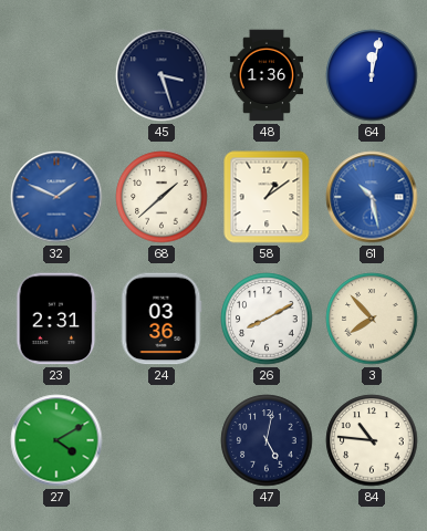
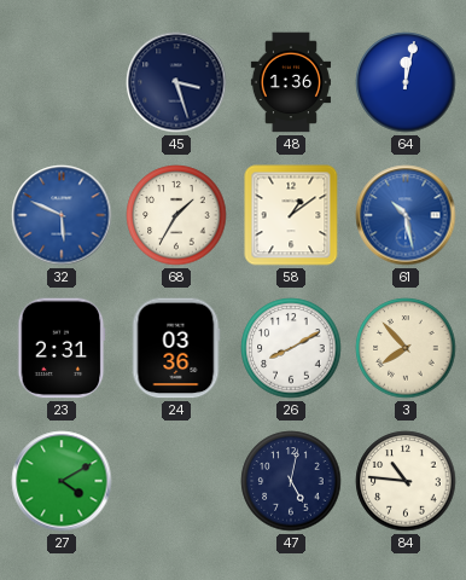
32: 1:49 -> 5:49 (62, 215)
68: 1:38 -> 1:35 (176, 215)
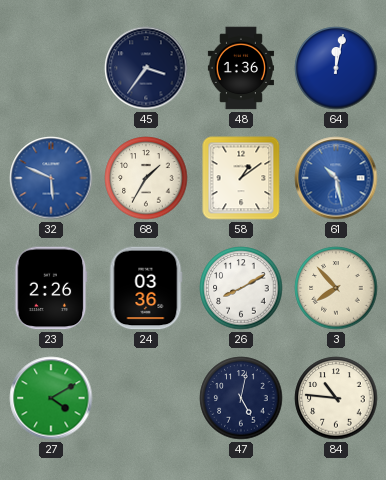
45: 3:27 -> 3:36 (146, 68)
23: 2:31 -> 2:26 (51, 288)
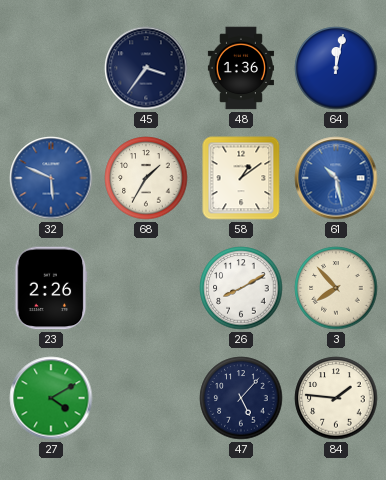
24: 03:36 -> none (146, 288)
47: 5:02 -> 5:07 (241, 398)
84: 10:46 -> 1:46 (336, 398)
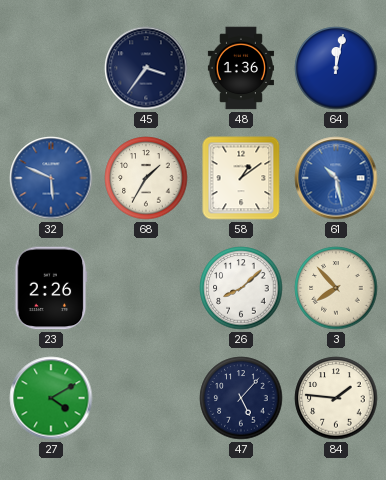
26: 8:10 -> 8:08 (241, 288)
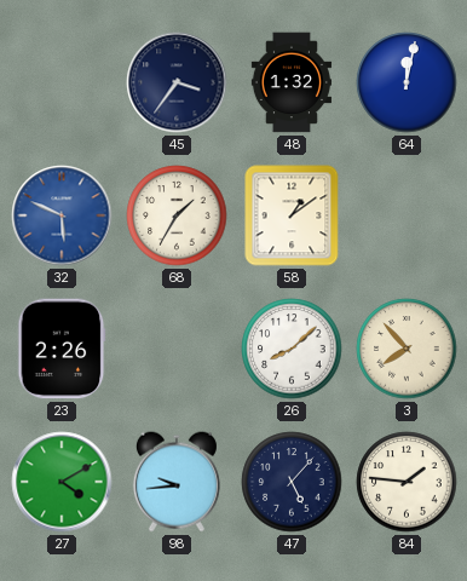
48: 1:36 -> 1:32 (290, 82)
61: 10:28 -> none (336, 178)
98: none -> 9:44 (177, 482)
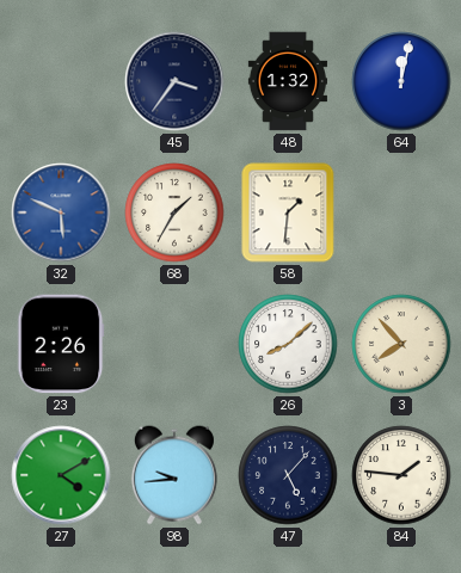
58: 1:09 -> 1:31 (288, 212)
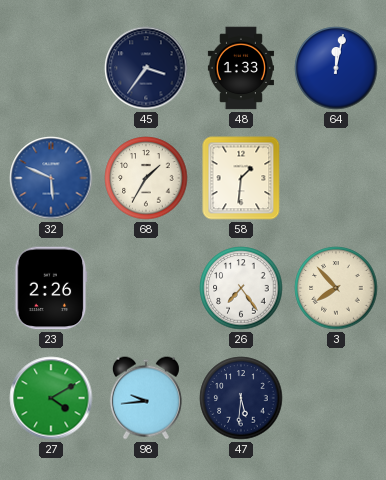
48: 1:32 -> 1:33 (240, 68)
26: 8:08 -> 7:24 (241, 288)
47: 5:07 -> 5:31 (241, 398)
84: 1:46 -> none (401, 475)
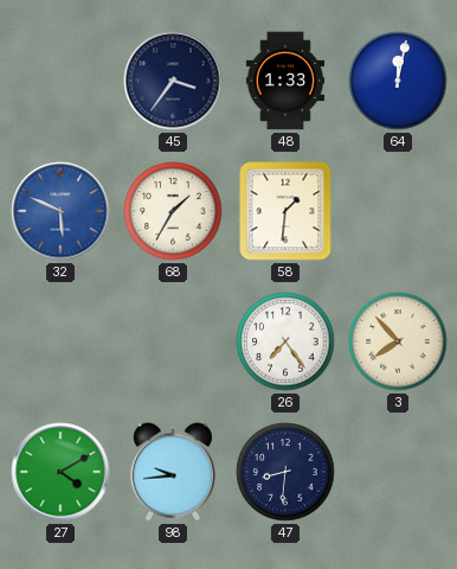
23: 2:26 -> none (51, 288)
47: 5:31 -> 8:31 (285, 472)
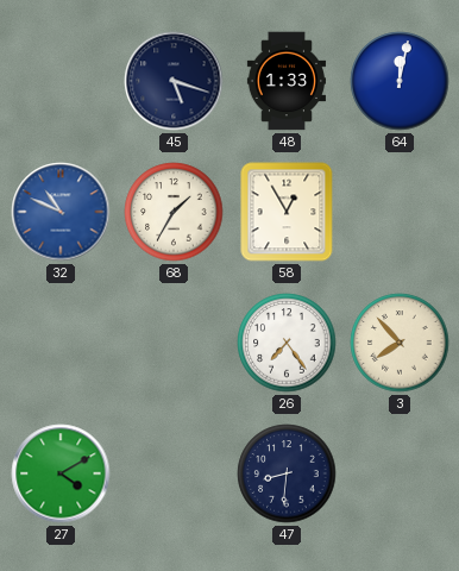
45: 3:36 -> 5:18 (174, 81)
32: 5:49 -> 10:49 (61, 212)
58: 1:31 -> 12:55 (287, 212)
98: 9:44 -> none (173, 472)
